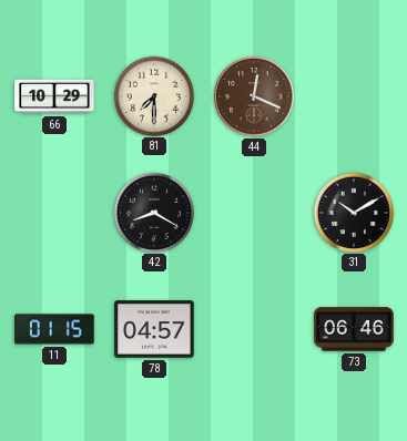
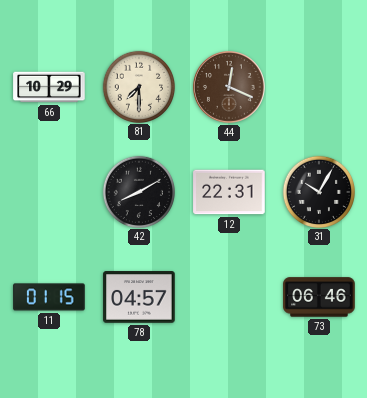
42: 8:20 -> 8:10 (138, 191)
12: none -> 22:31 (229, 192)
31: 10:10 -> 10:05 (318, 191)
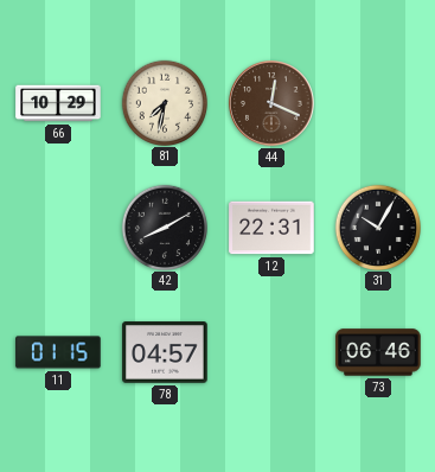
81: 7:30 -> 7:32 (164, 102)
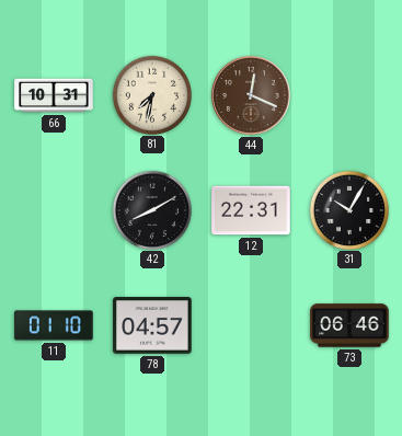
66: 10:29 -> 10:31 (54, 95)
11: 01:15 -> 01:10 (54, 325)
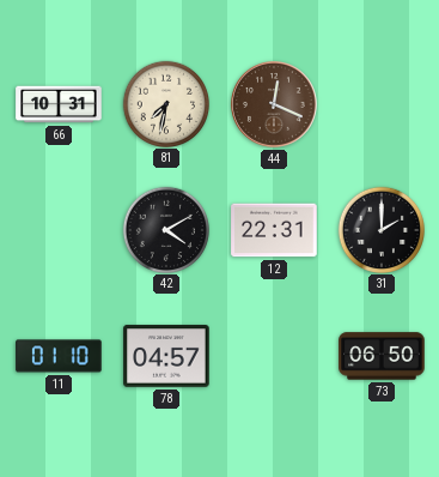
42: 8:10 -> 4:10 (165, 229)
31: 10:05 -> 2:00 (380, 229)
73: 06:46 -> 06:50 (382, 356)
